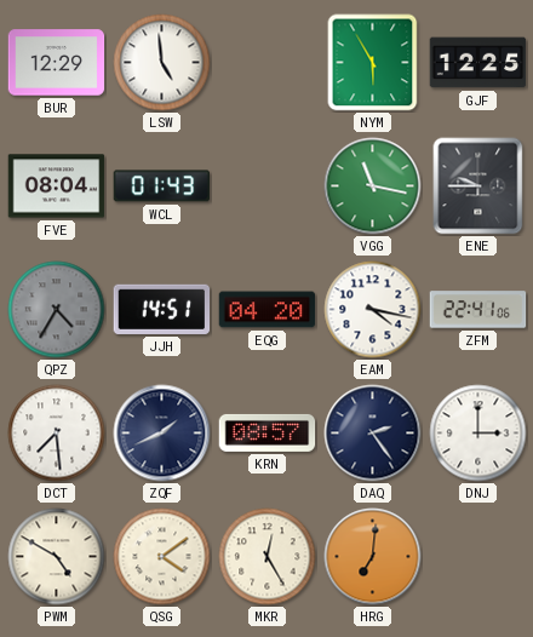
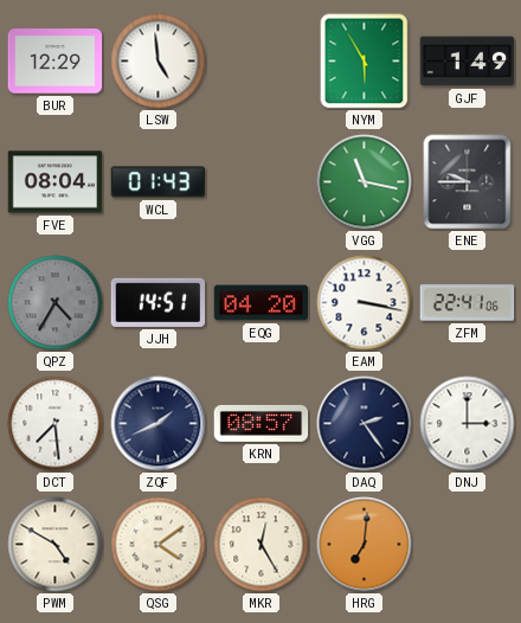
GJF: 12:25 -> 1:49 (468, 62)
EAM: 4:17 -> 3:17 (365, 303)
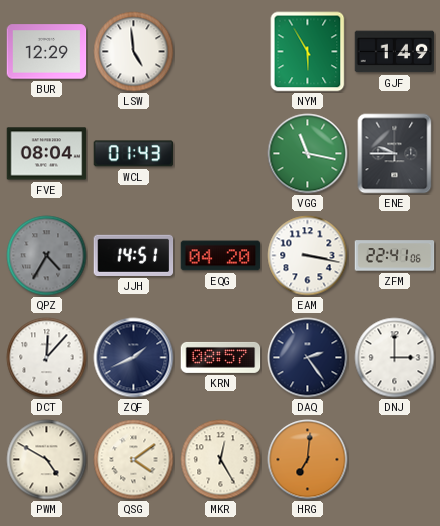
DCT: 7:29 -> 12:07 (47, 358)
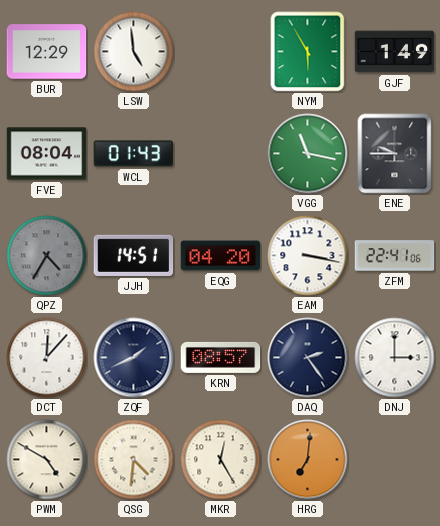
QSG: 4:09 -> 4:31 (134, 460)
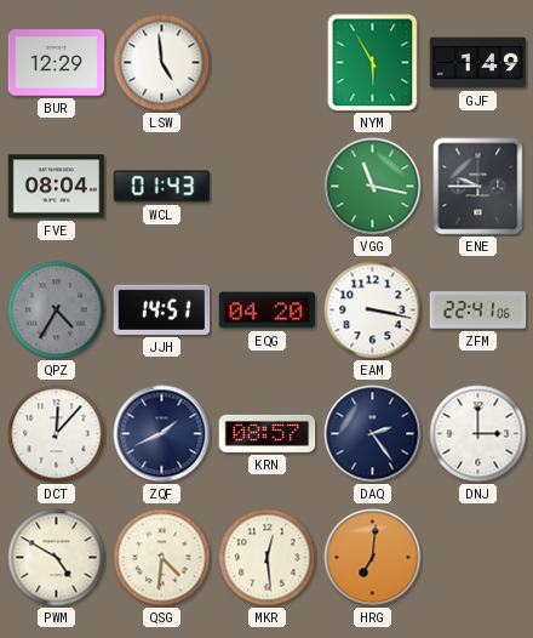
MKR: 12:25 -> 12:29 (268, 558)
